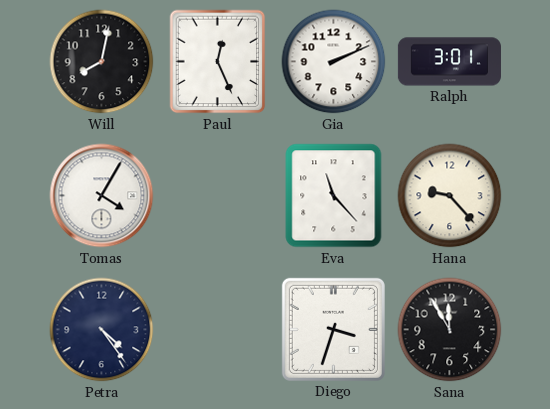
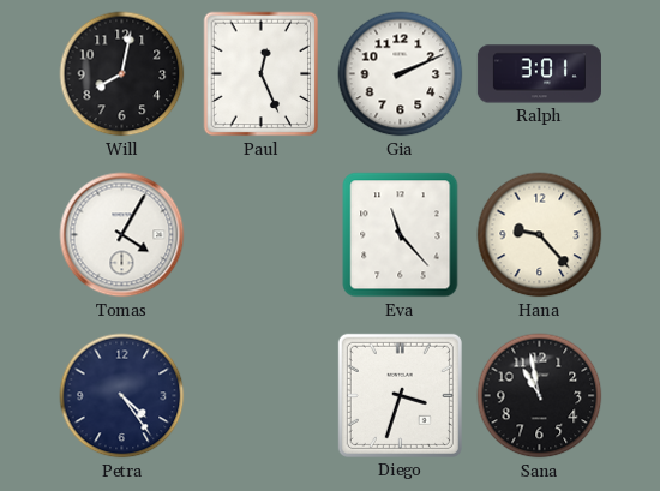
Sana: 11:55 -> 10:58 (540, 396)
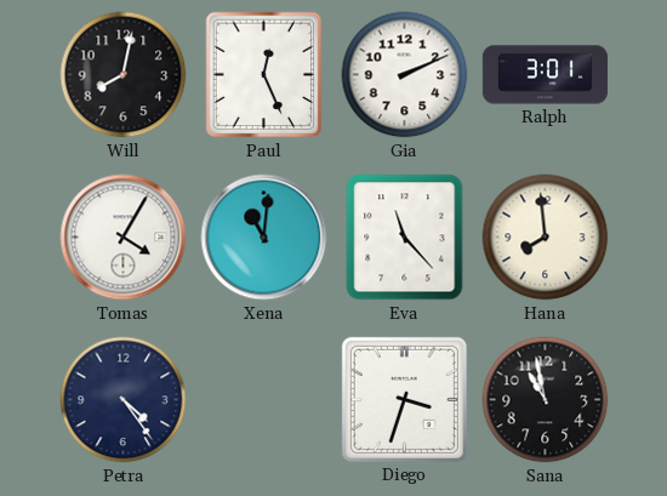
Xena: none -> 11:01 (264, 238)
Hana: 9:23 -> 7:59 (546, 238)
